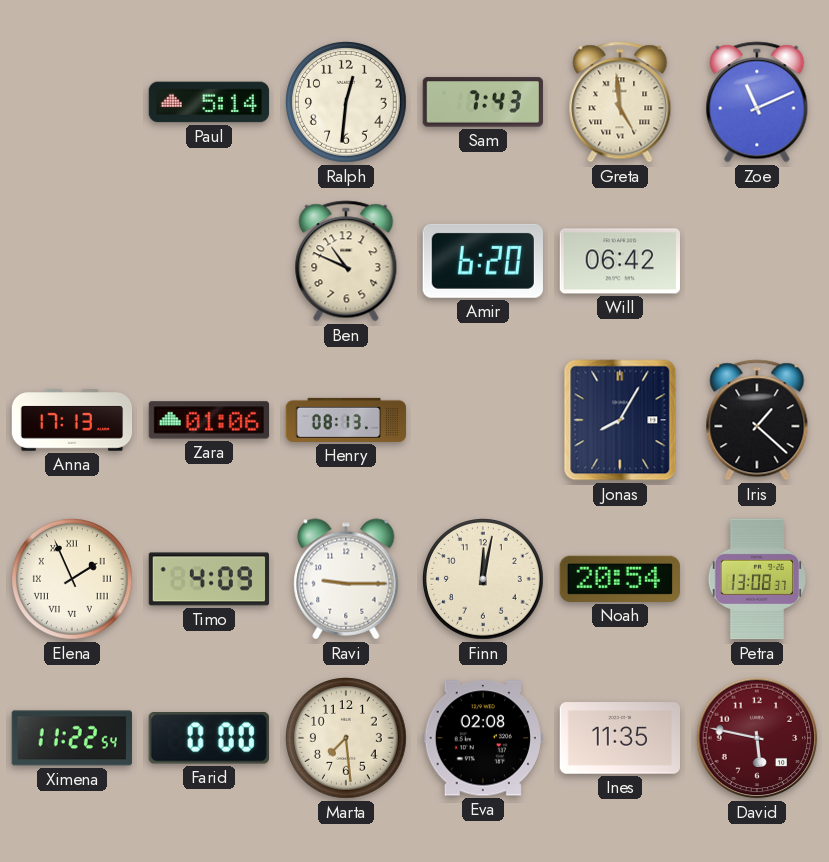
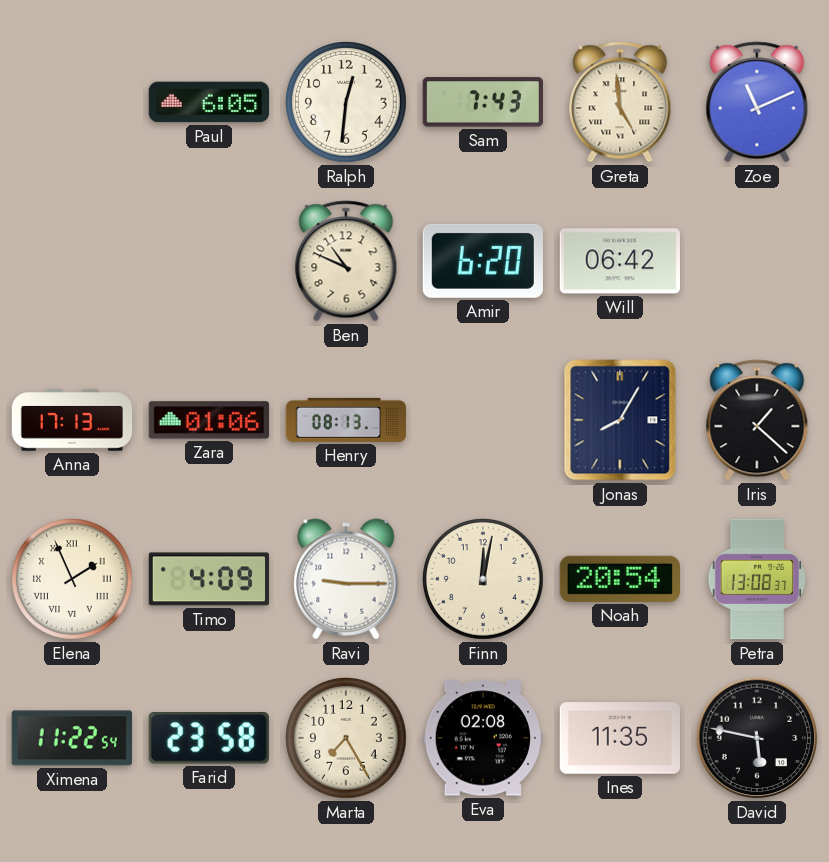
Paul: 5:14 -> 6:05 (209, 102)
Farid: 0:00 -> 23:58 (209, 738)
Marta: 7:29 -> 7:25 (347, 739)
David dial: burgundy -> black (757, 738)
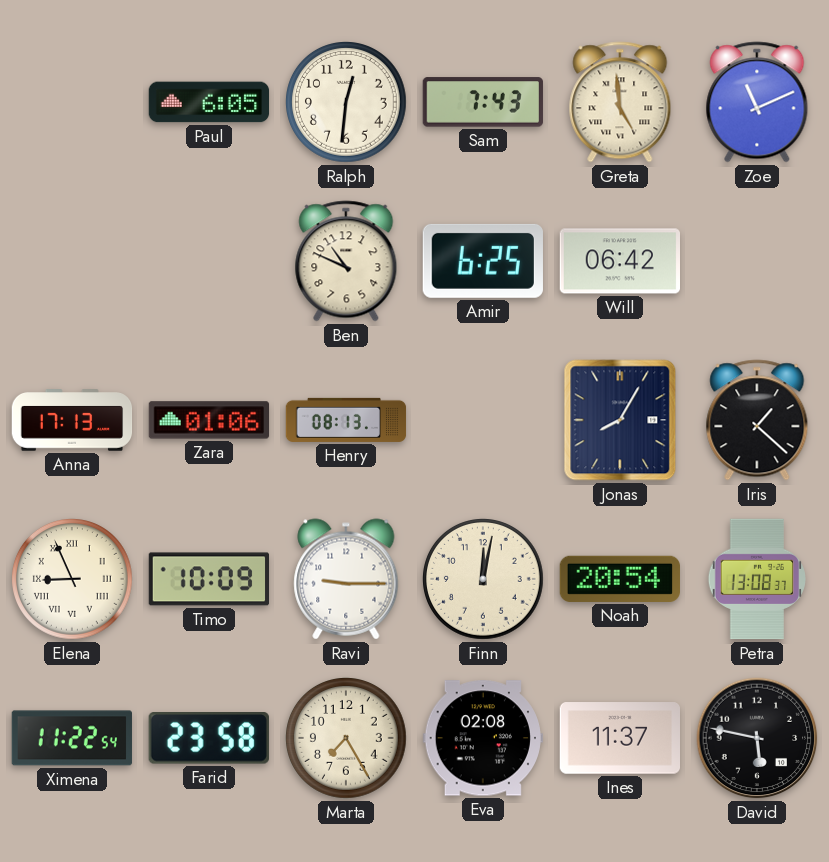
Amir: 6:20 -> 6:25 (483, 261)
Elena: 1:56 -> 8:56 (73, 580)
Timo: 4:09 -> 10:09 (208, 579)
Ines: 11:35 -> 11:37 (619, 738)
